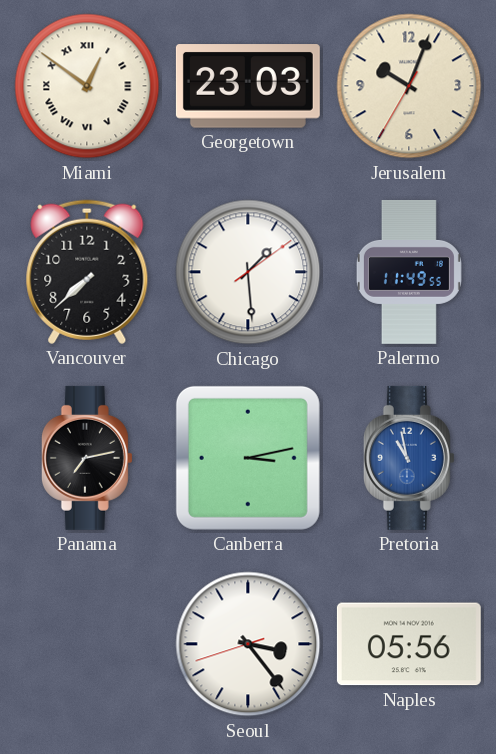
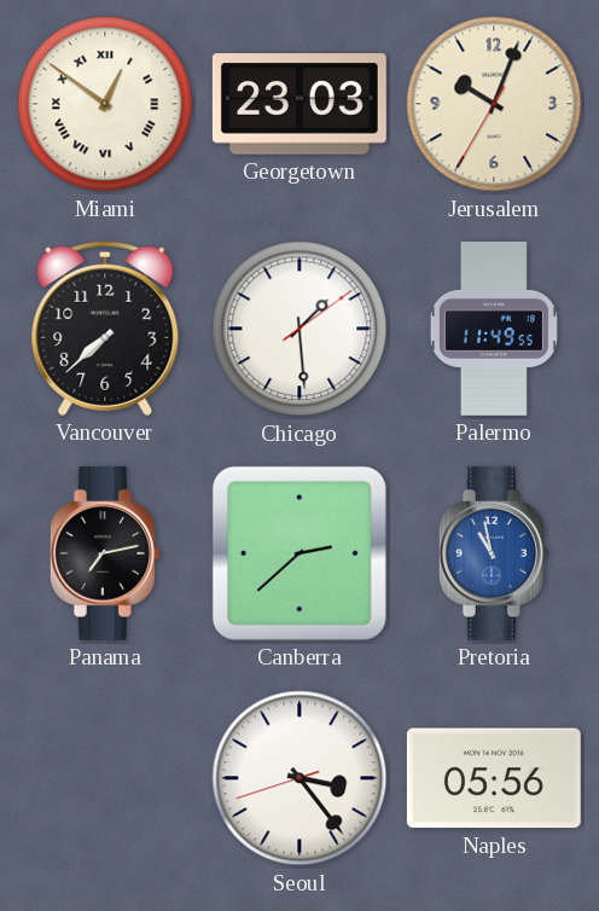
Canberra: 3:13 -> 2:38 (299, 553)
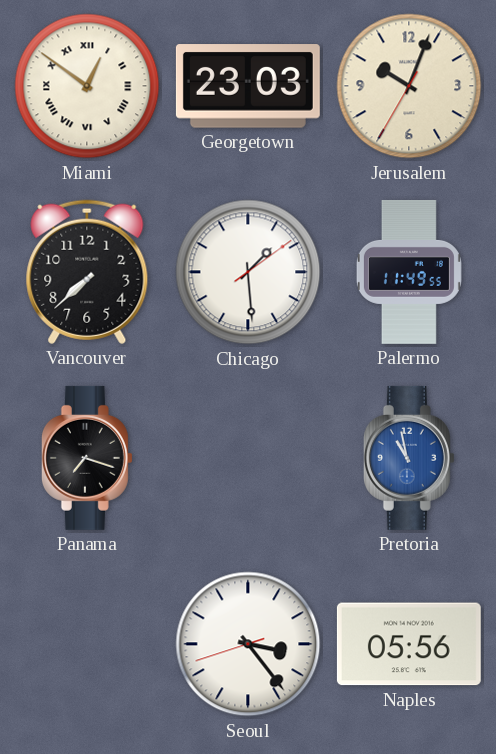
Panama: 7:13 -> 7:18 (87, 458)
Canberra: 2:38 -> none (299, 553)
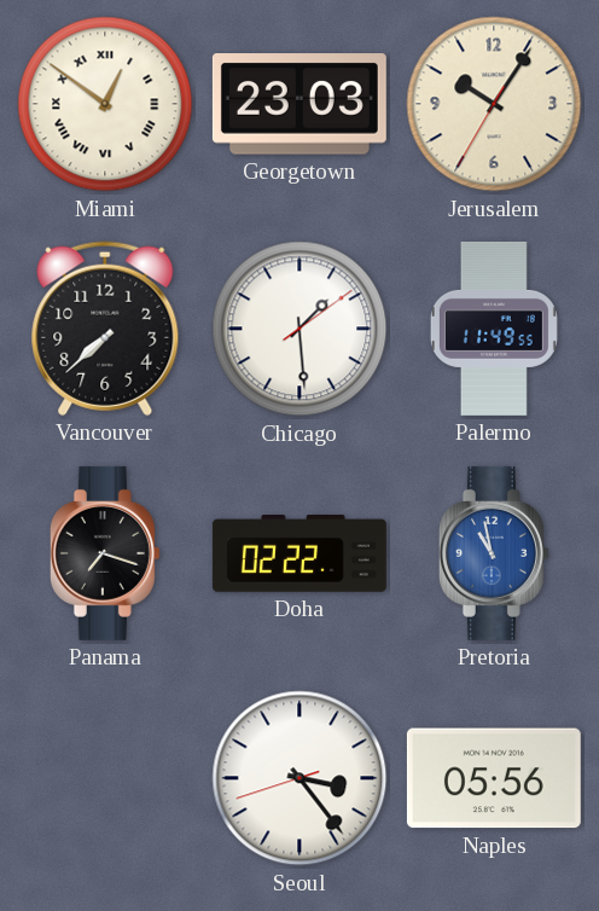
Jerusalem: 10:03 -> 10:05 (494, 104)
Doha: none -> 02:22 (299, 555)
